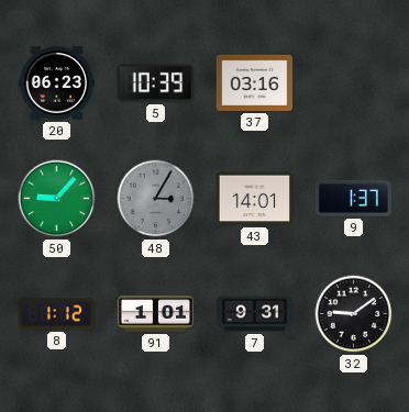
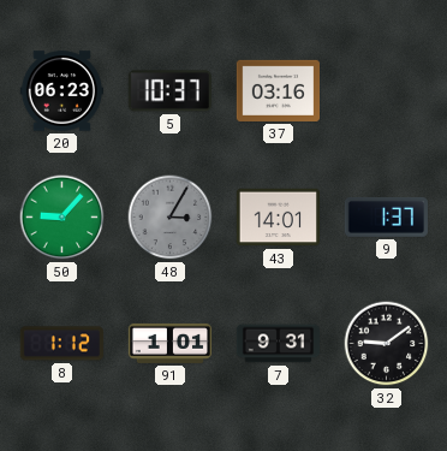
5: 10:39 -> 10:37 (169, 91)
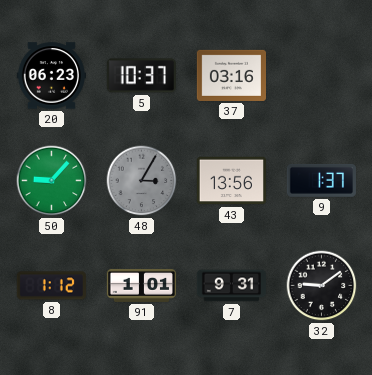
43: 14:01 -> 13:56 (231, 181)
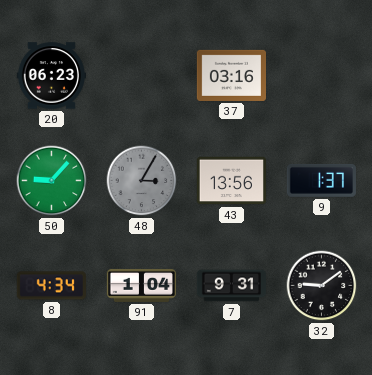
5: 10:37 -> none (141, 76)
8: 1:12 -> 4:34 (51, 286)
91: 1:01 -> 1:04 (142, 285)
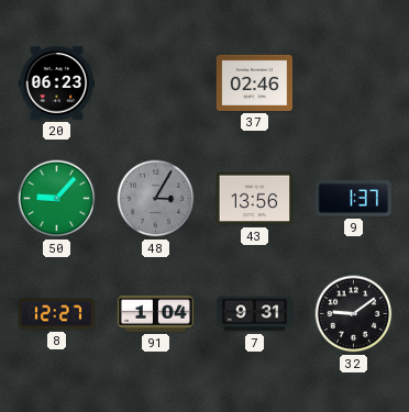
37: 03:16 -> 02:46 (254, 82)
8: 4:34 -> 12:27 (56, 314)
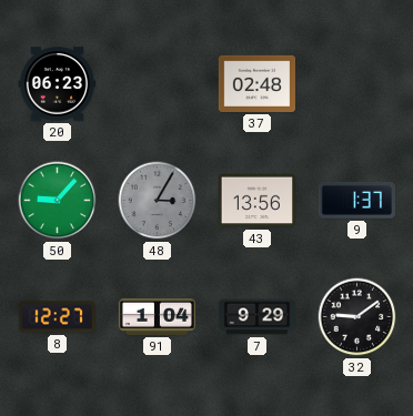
37: 02:46 -> 02:48 (256, 83)
7: 9:31 -> 9:29 (258, 317)
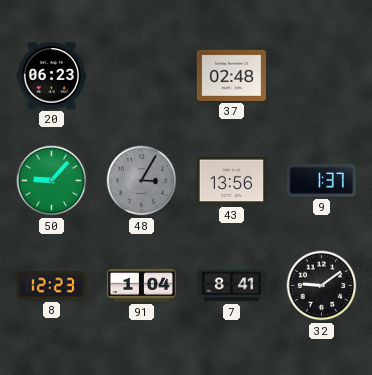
8: 12:27 -> 12:23 (51, 286)
7: 9:29 -> 8:41 (232, 286)
